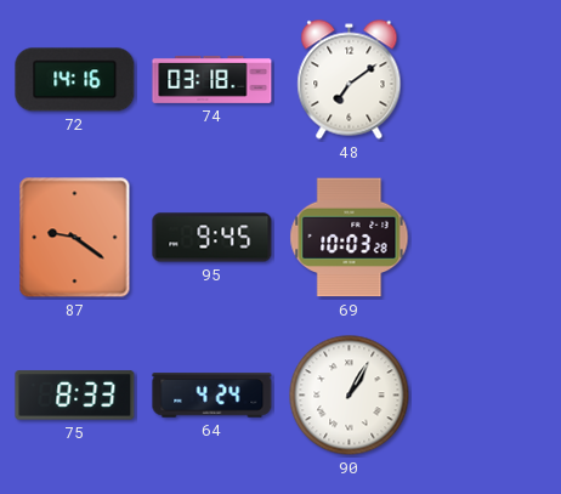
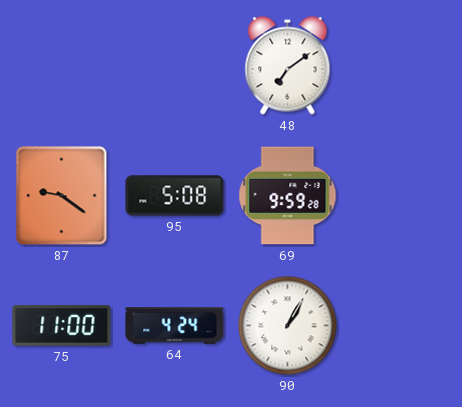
72: 14:16 -> none (75, 80)
74: 03:18 -> none (212, 79)
95: 9:45 -> 5:08 (175, 196)
69: 10:03 -> 9:59 (288, 196)
75: 8:33 -> 11:00 (62, 326)
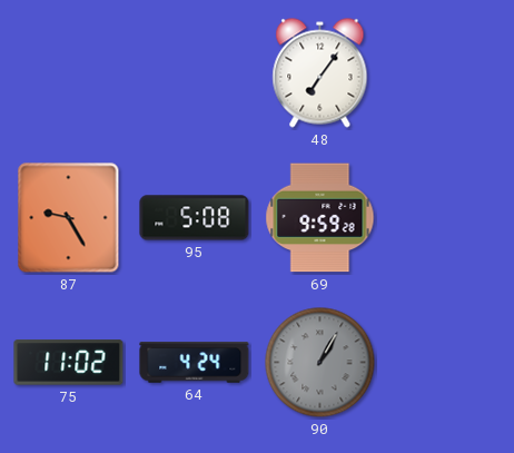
48: 7:09 -> 7:06 (320, 73)
87: 9:21 -> 9:25 (69, 218)
75: 11:00 -> 11:02 (69, 363)
90 dial: white -> grey (320, 363)
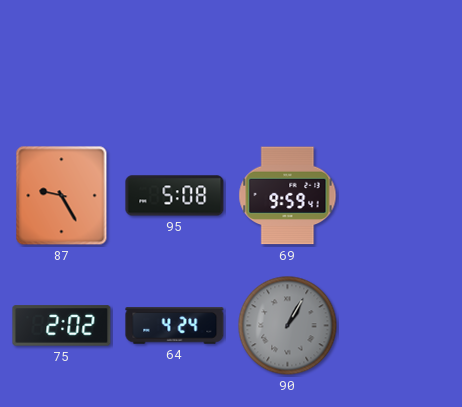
48: 7:06 -> none (320, 73)
69: 9:59:28 -> 9:59:41 (288, 196)
75: 11:02 -> 2:02 (62, 326)
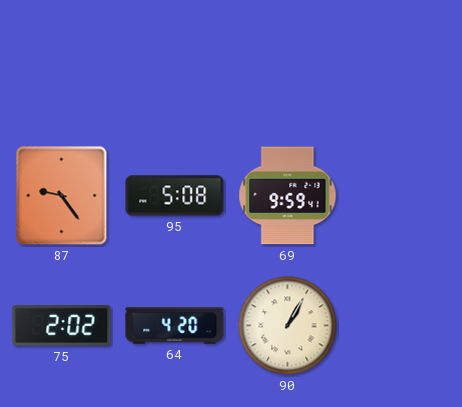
87: 9:25 -> 9:24 (62, 196)
64: 4:24 -> 4:20 (175, 326)
90 dial: grey -> cream (288, 326)
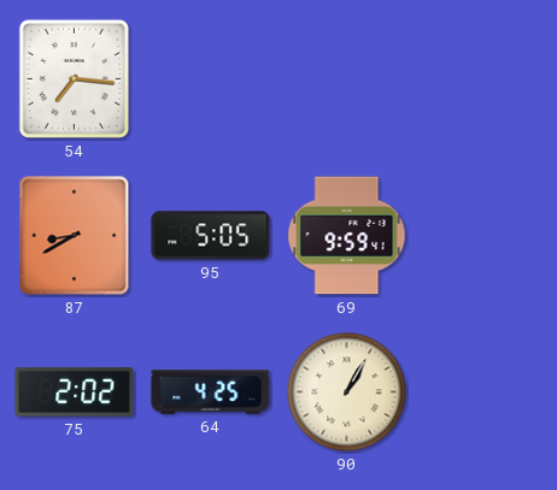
54: none -> 7:16 (74, 78)
87: 9:24 -> 8:40 (75, 236)
95: 5:08 -> 5:05 (211, 236)
64: 4:20 -> 4:25 (211, 392)
